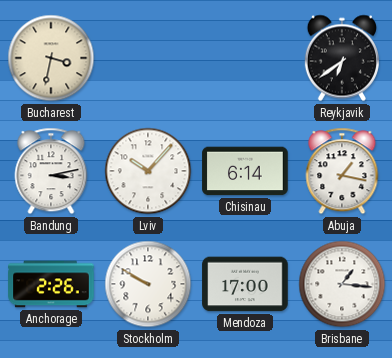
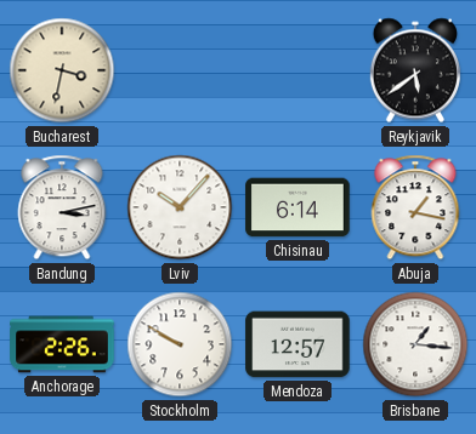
Reykjavik: 6:39 -> 5:39 (415, 70)
Mendoza: 17:00 -> 12:57 (297, 344)
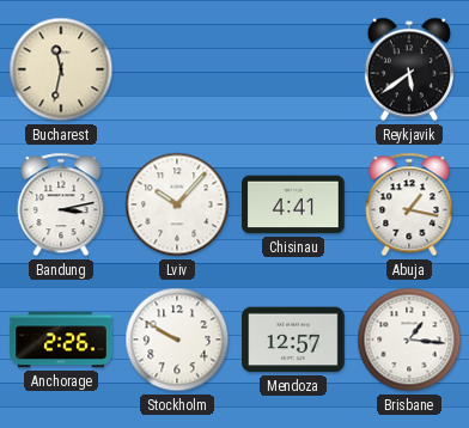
Bucharest: 3:32 -> 11:32 (61, 69)
Chisinau: 6:14 -> 4:41 (293, 204)
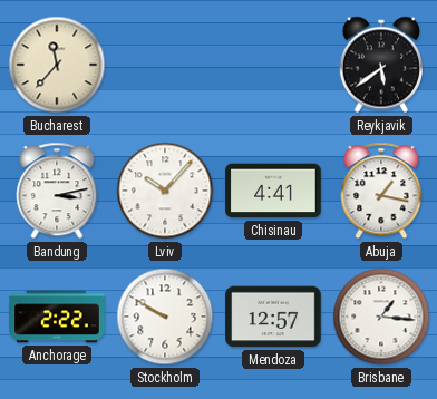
Bucharest: 11:32 -> 11:37 (57, 65)
Anchorage: 2:26 -> 2:22 (57, 317)
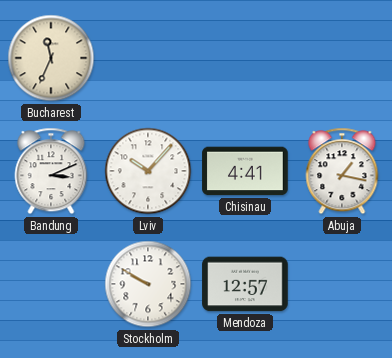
Bucharest: 11:37 -> 11:34 (51, 58)
Reykjavik: 5:39 -> none (381, 65)
Bandung: 3:13 -> 3:11 (51, 171)
Anchorage: 2:22 -> none (57, 317)
Brisbane: 1:16 -> none (381, 317)
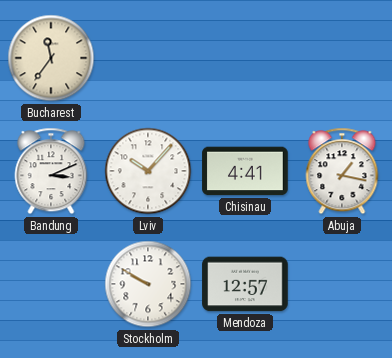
Bucharest: 11:34 -> 11:36 (51, 58)
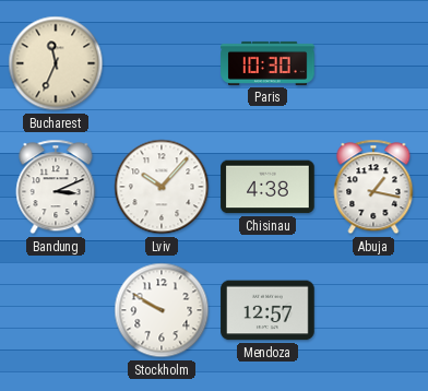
Bucharest: 11:36 -> 11:34 (56, 63)
Paris: none -> 10:30 (267, 63)
Chisinau: 4:41 -> 4:38 (267, 187)
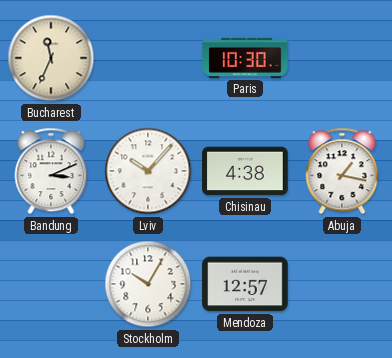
Stockholm: 9:50 -> 10:05 (148, 284)
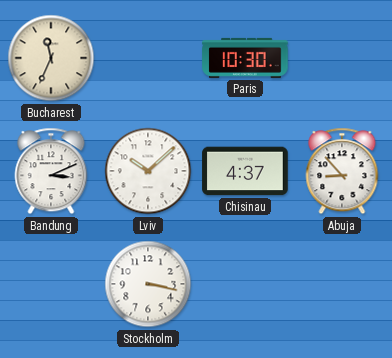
Lviv: 10:07 -> 10:08 (148, 171)
Chisinau: 4:38 -> 4:37 (245, 171)
Abuja: 1:17 -> 8:53 (342, 171)
Stockholm: 10:05 -> 3:17 (148, 284)
Mendoza: 12:57 -> none (245, 284)
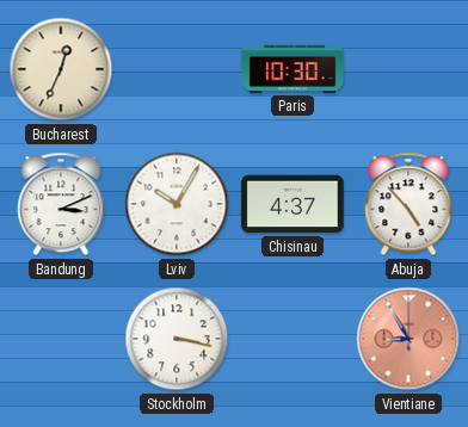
Bucharest: 11:34 -> 12:34 (61, 69)
Lviv: 10:08 -> 10:05 (177, 204)
Abuja: 8:53 -> 4:53 (408, 204)
Vientiane: none -> 8:55 (408, 339)
